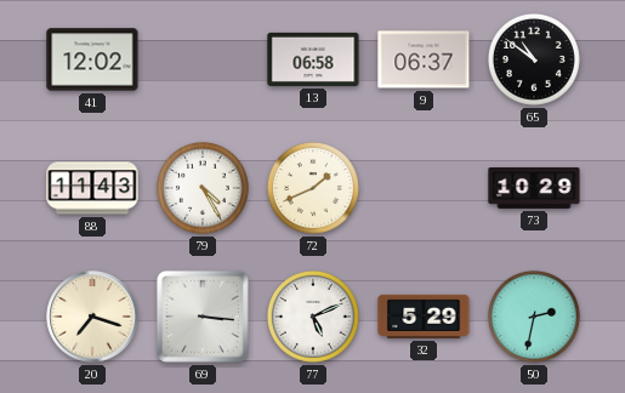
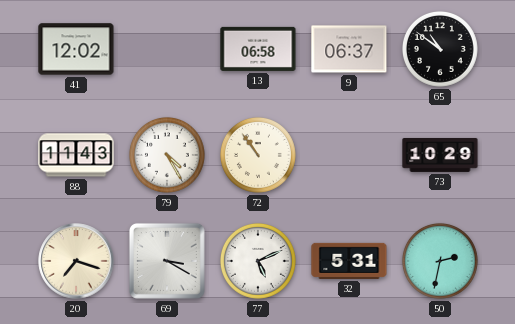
72: 1:41 -> 10:54 (258, 155)
69: 3:16 -> 3:20 (167, 261)
32: 5:29 -> 5:31 (349, 261)
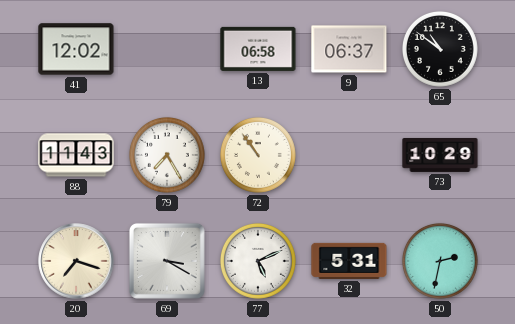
79: 4:25 -> 7:25 (167, 155)
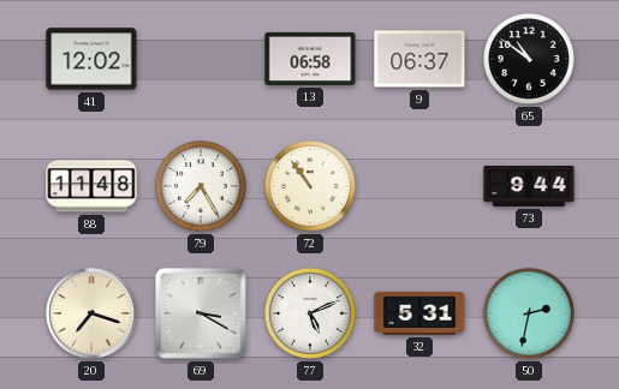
88: 11:43 -> 11:48 (91, 186)
73: 10:29 -> 9:44 (529, 186)
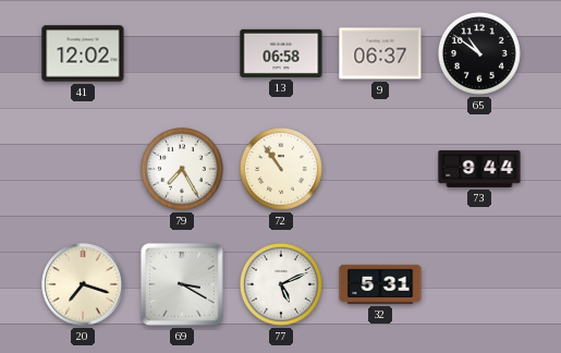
88: 11:48 -> none (91, 186)
50: 2:32 -> none (529, 313)
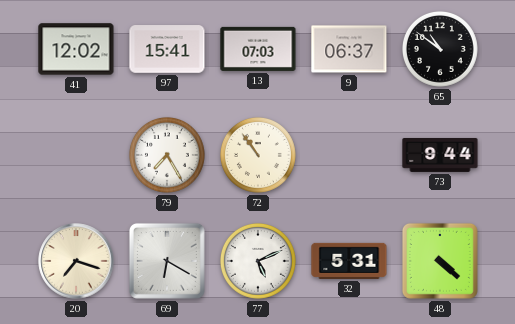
97: none -> 15:41 (167, 49)
13: 06:58 -> 07:03 (258, 49)
69: 3:20 -> 6:20 (167, 261)
48: none -> 4:22 (440, 261)
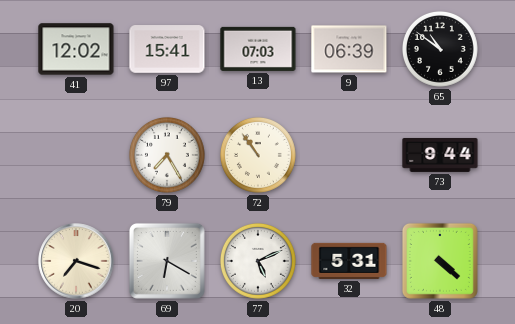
9: 06:37 -> 06:39 (349, 49)
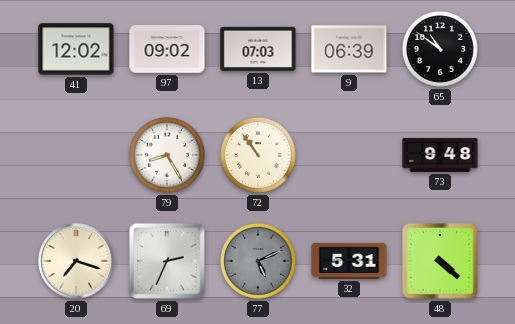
97: 15:41 -> 09:02 (167, 49)
79: 7:25 -> 8:25 (167, 155)
73: 9:44 -> 9:48 (440, 155)
69: 6:20 -> 2:34 (167, 261)
77 dial: white -> grey (258, 261)
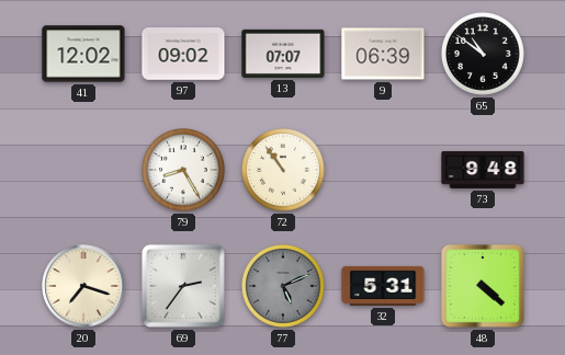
13: 07:03 -> 07:07 (283, 54)
69: 2:34 -> 2:36 (183, 286)
